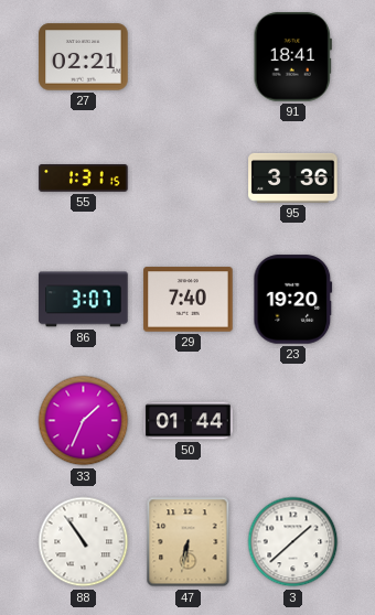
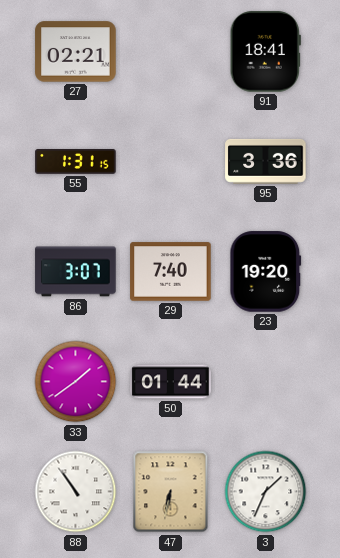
33: 1:34 -> 1:39 (76, 382)
3: 1:38 -> 1:34 (266, 492)
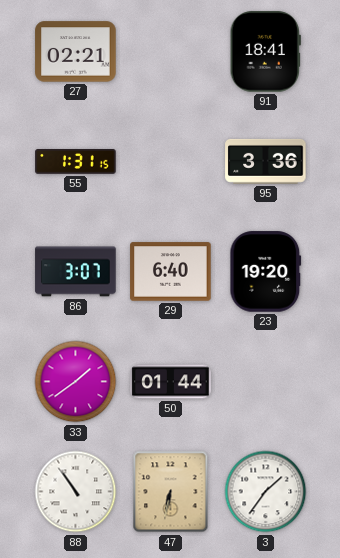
29: 7:40 -> 6:40 (171, 272)
3: 1:34 -> 1:36 (266, 492)
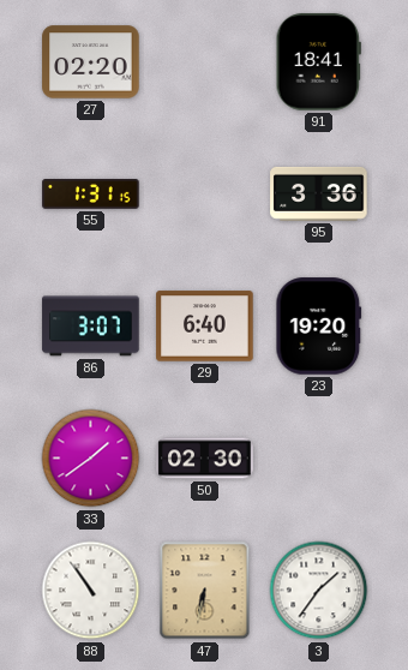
27: 02:21 -> 02:20 (91, 62)
50: 01:44 -> 02:30 (205, 459)
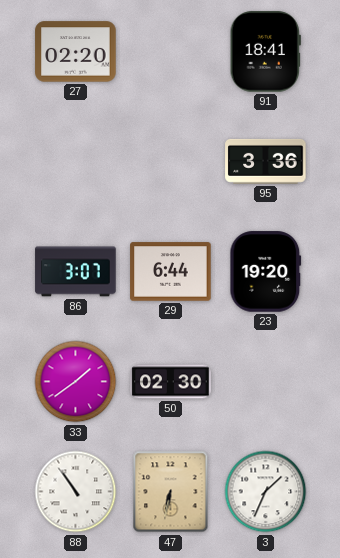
55: 1:31 -> none (91, 195)
29: 6:40 -> 6:44 (171, 272)
3: 1:36 -> 1:34 (266, 492)
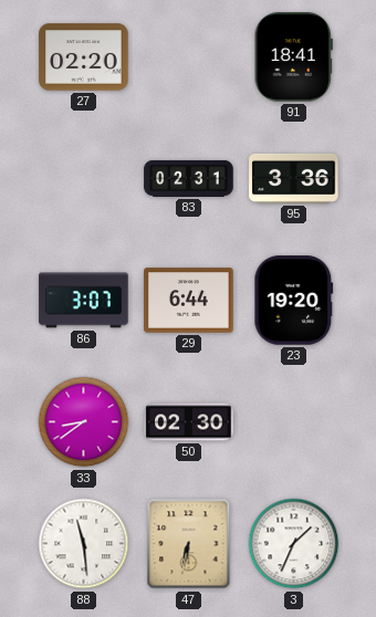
83: none -> 02:31 (189, 178)
33: 1:39 -> 8:39 (84, 422)
88: 10:54 -> 11:29 (84, 544)
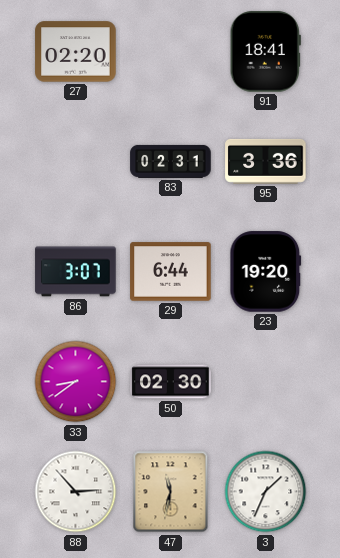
88: 11:29 -> 2:53 (76, 492)
47: 6:32 -> 11:32 (171, 492)
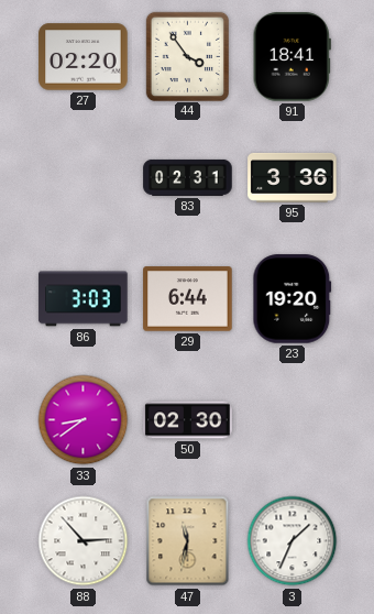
44: none -> 3:54 (187, 56)
86: 3:07 -> 3:03 (84, 299)
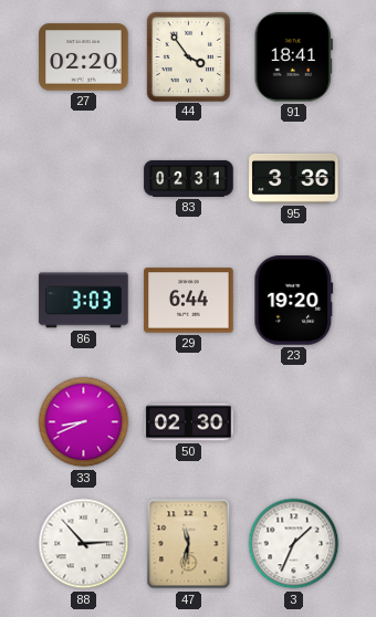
33: 8:39 -> 8:41 (84, 422)
